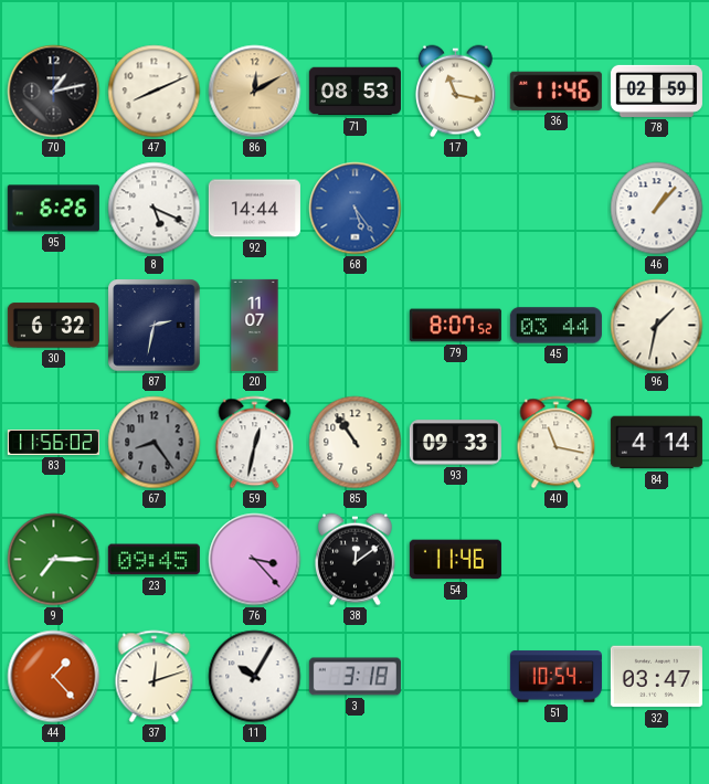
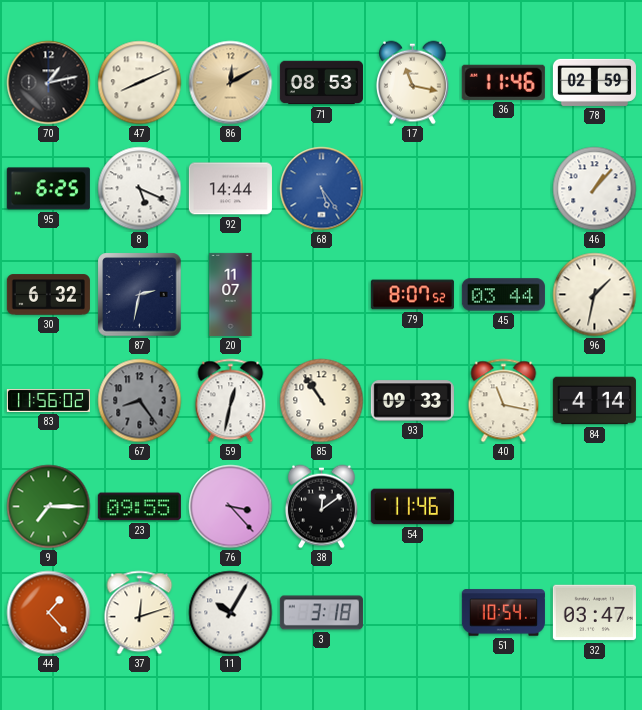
95: 6:26 -> 6:25 (48, 189)
23: 09:45 -> 09:55 (139, 507)
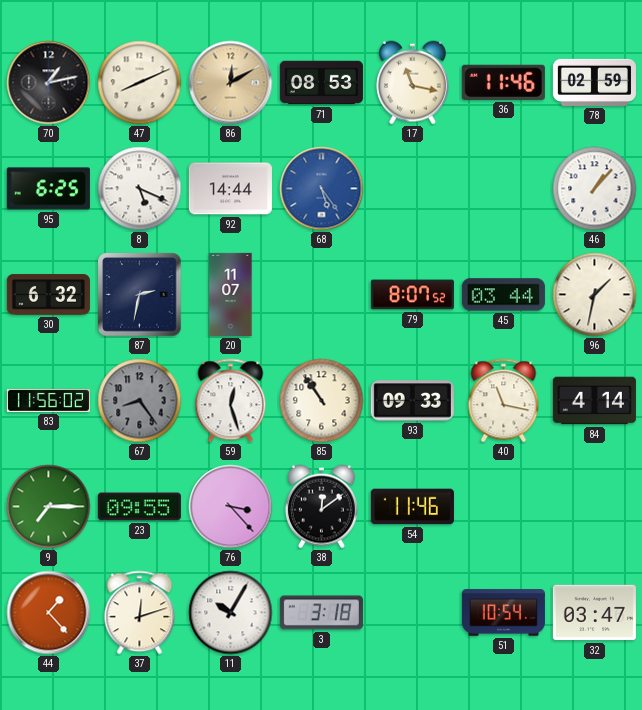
59: 12:32 -> 12:27 (231, 401)
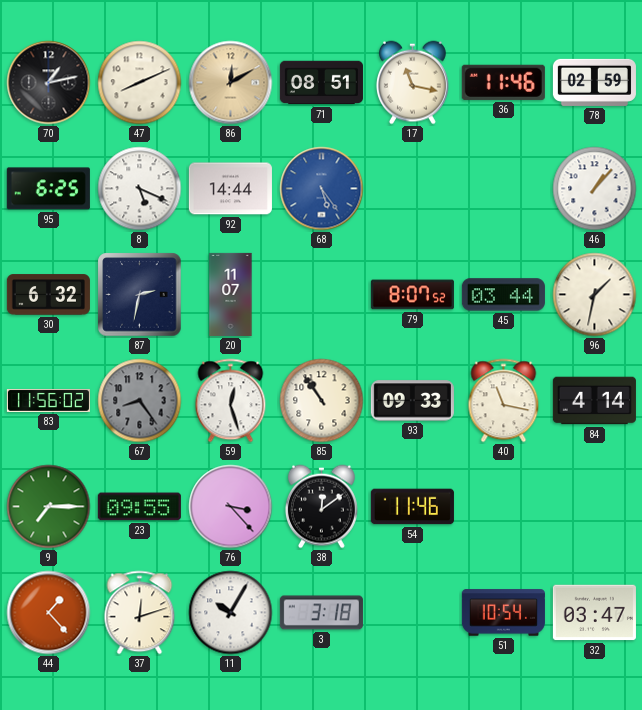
71: 08:53 -> 08:51 (321, 83)
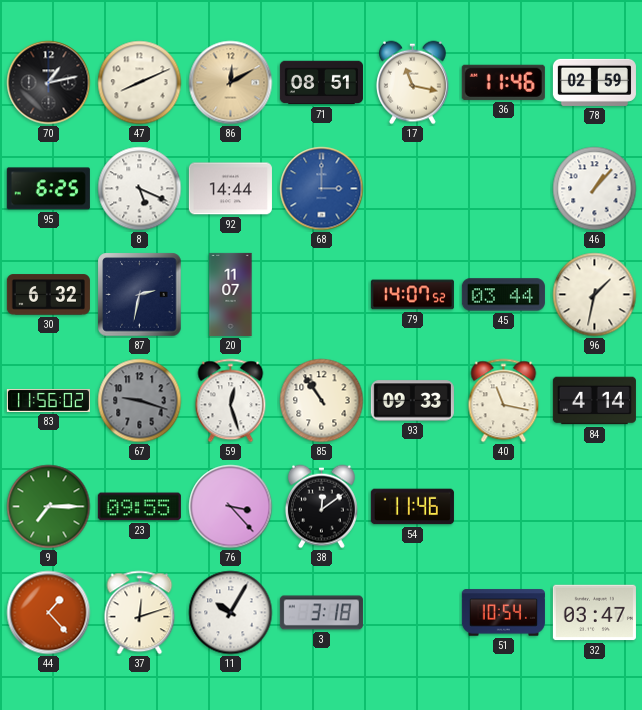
68: 5:24 -> 3:00 (322, 189)
79: 8:07 -> 14:07 (412, 295)
67: 8:24 -> 9:18 (140, 401)
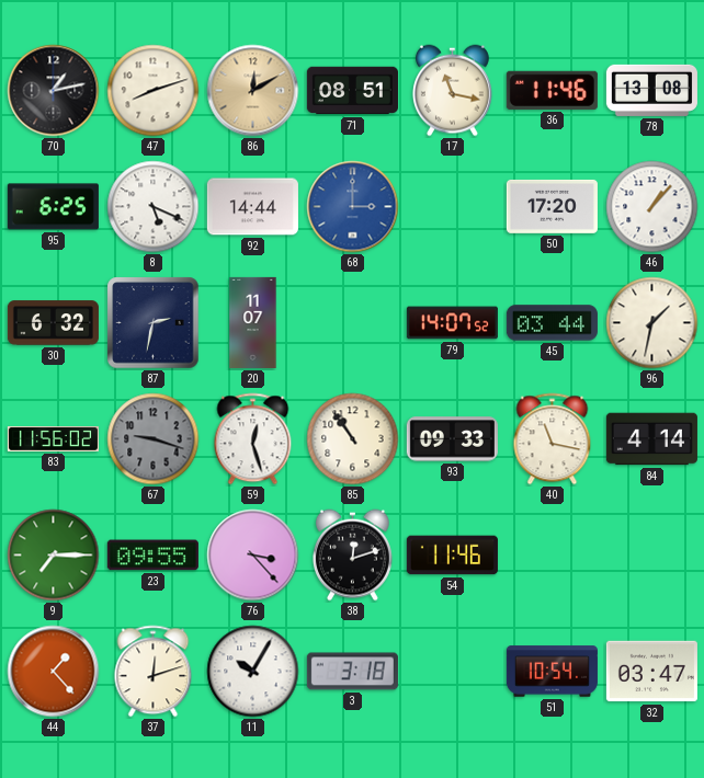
47: 8:11 -> 8:12 (154, 91)
78: 02:59 -> 13:08 (651, 90)
50: none -> 17:20 (552, 206)
38: 12:09 -> 12:12 (352, 556)
